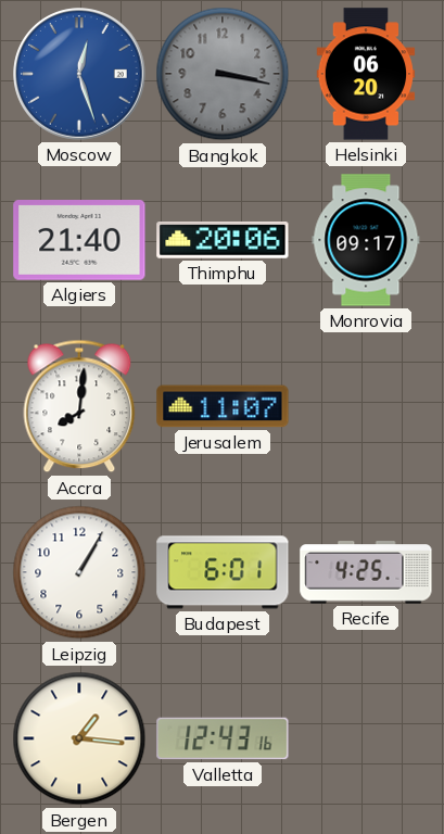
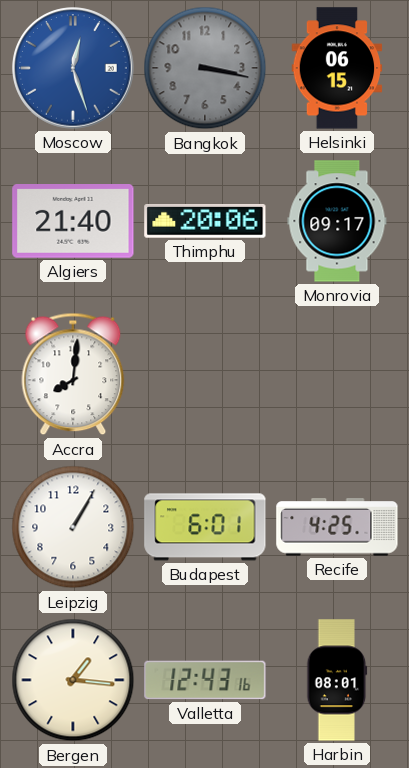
Helsinki: 06:20 -> 06:15 (337, 68)
Jerusalem: 11:07 -> none (223, 406)
Harbin: none -> 08:01 (337, 680)
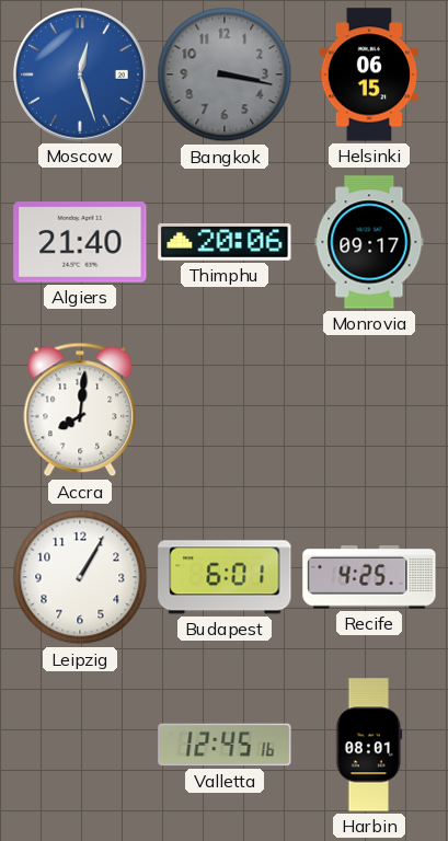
Bergen: 1:16 -> none (73, 680)
Valletta: 12:43 -> 12:45 (225, 745)
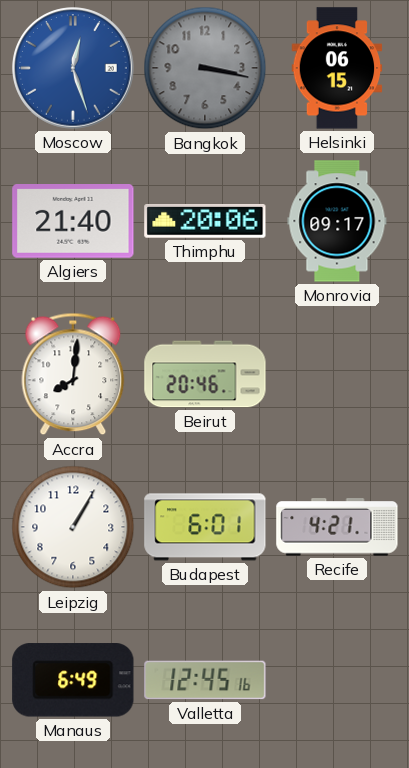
Beirut: none -> 20:46 (205, 374)
Recife: 4:25 -> 4:21 (337, 527)
Manaus: none -> 6:49 (73, 680)
Harbin: 08:01 -> none (369, 745)
